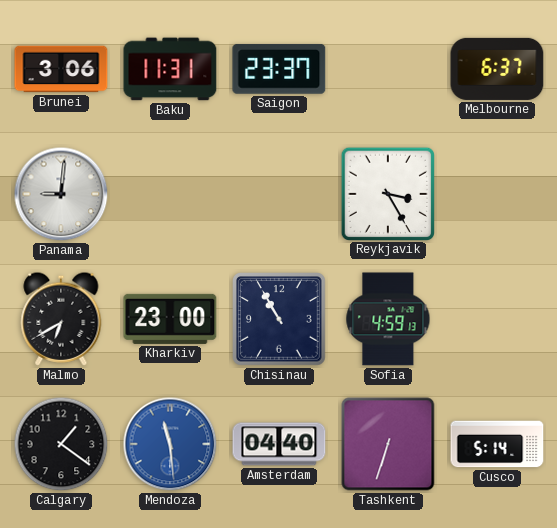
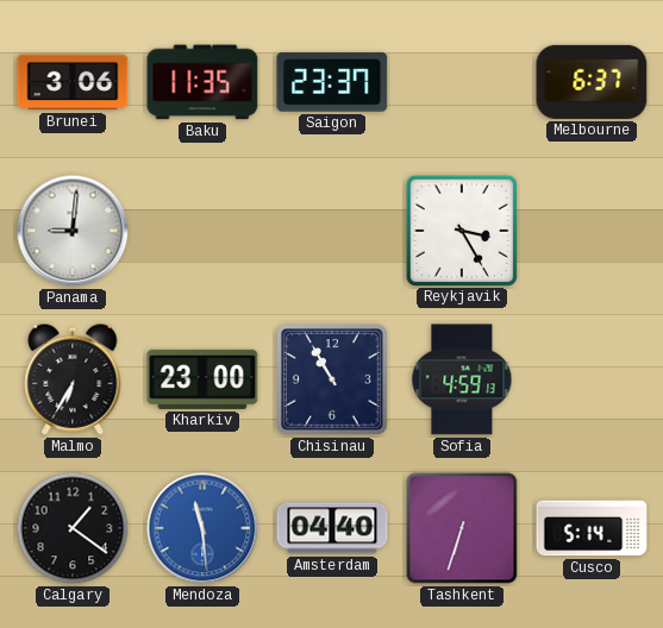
Baku: 11:31 -> 11:35 (202, 82)
Malmo: 6:40 -> 6:35 (73, 379)
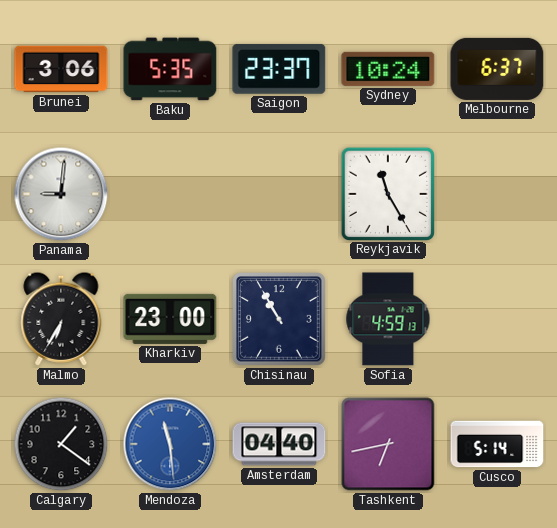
Baku: 11:35 -> 5:35 (170, 69)
Sydney: none -> 10:24 (388, 69)
Reykjavik: 3:25 -> 11:25 (387, 193)
Tashkent: 6:33 -> 6:43 (388, 444)
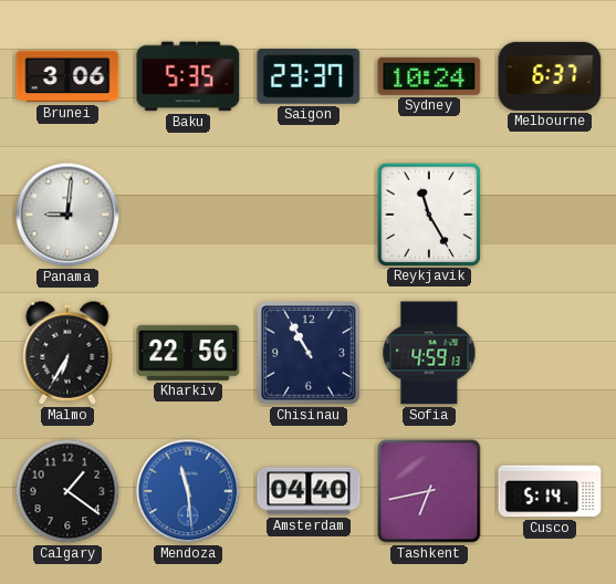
Kharkiv: 23:00 -> 22:56 (188, 353)
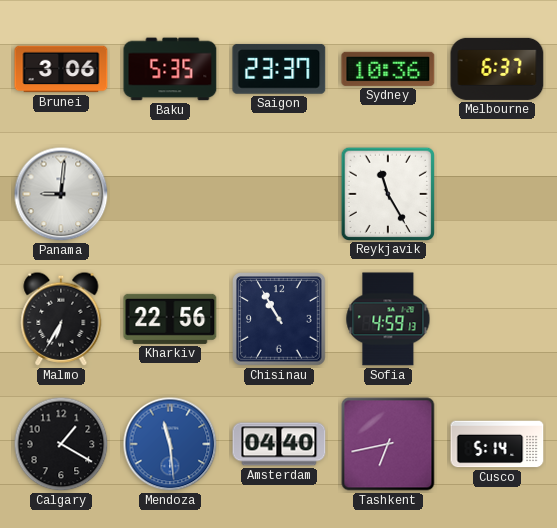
Sydney: 10:24 -> 10:36 (388, 69)
Calgary: 1:21 -> 1:20 (61, 444)
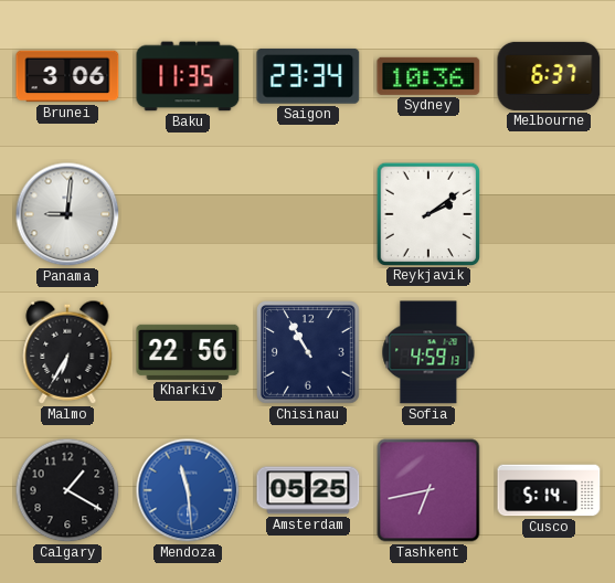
Baku: 5:35 -> 11:35 (188, 76)
Saigon: 23:37 -> 23:34 (308, 76)
Reykjavik: 11:25 -> 2:09 (427, 213)
Amsterdam: 04:40 -> 05:25 (308, 490)
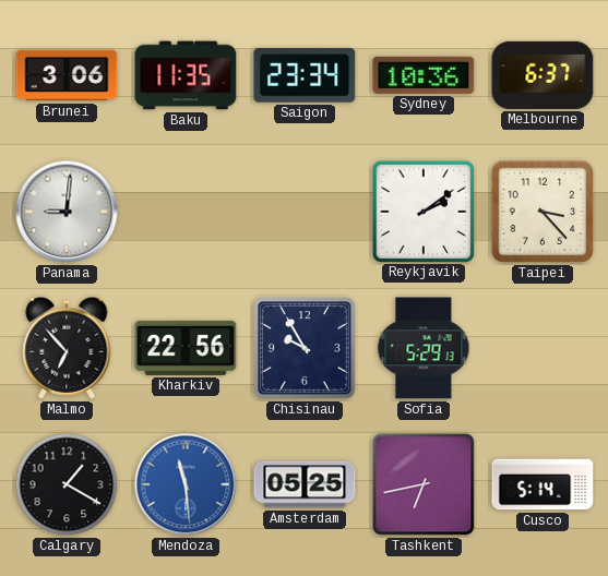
Taipei: none -> 3:23 (543, 212)
Malmo: 6:35 -> 6:53 (67, 348)
Chisinau: 10:55 -> 9:55 (306, 349)
Sofia: 4:59 -> 5:29 (424, 348)
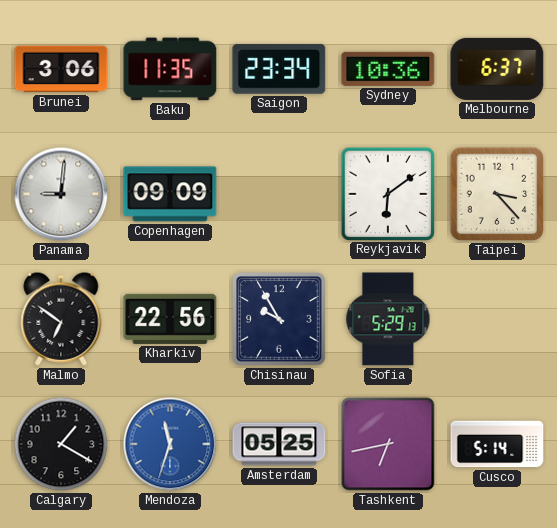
Copenhagen: none -> 09:09 (170, 194)
Reykjavik: 2:09 -> 6:09 (387, 193)
Malmo: 6:53 -> 6:51 (61, 319)
Mendoza: 11:29 -> 11:33 (170, 444)
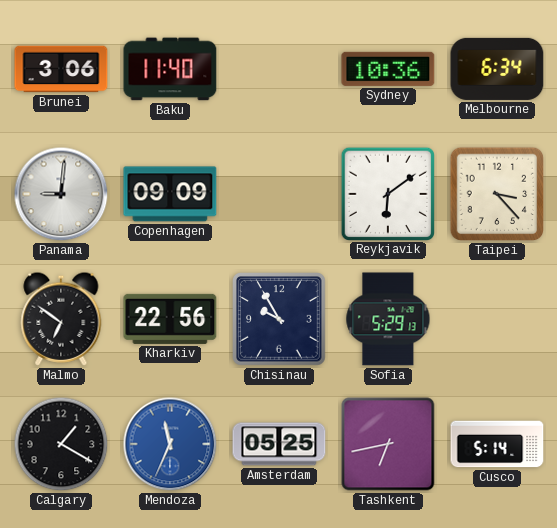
Baku: 11:35 -> 11:40 (170, 69)
Saigon: 23:34 -> none (279, 69)
Melbourne: 6:37 -> 6:34 (497, 69)
Mendoza: 11:33 -> 11:34 (170, 444)
